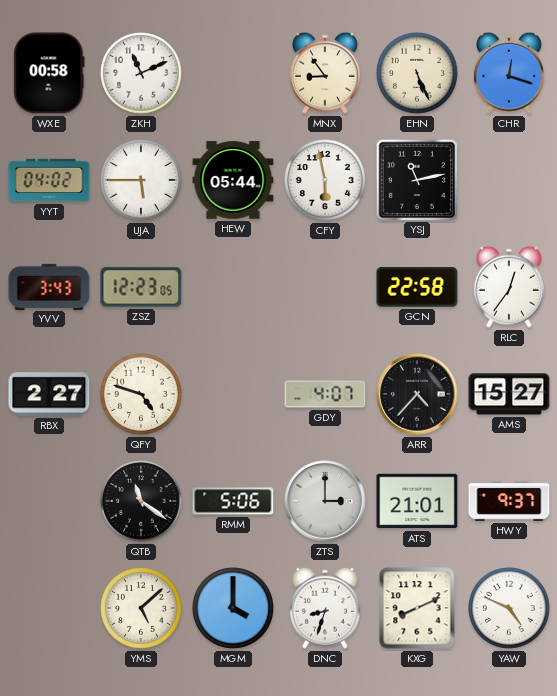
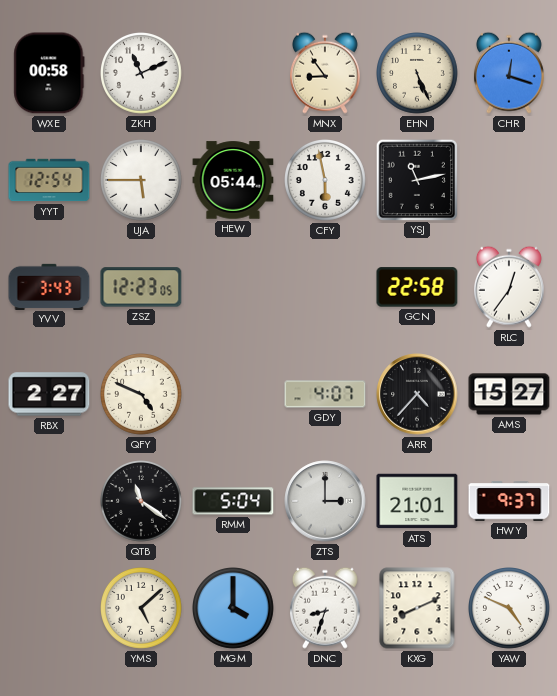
YYT: 04:02 -> 12:54 (49, 180)
QFY: 4:48 -> 4:49 (142, 395)
RMM: 5:06 -> 5:04 (233, 501)
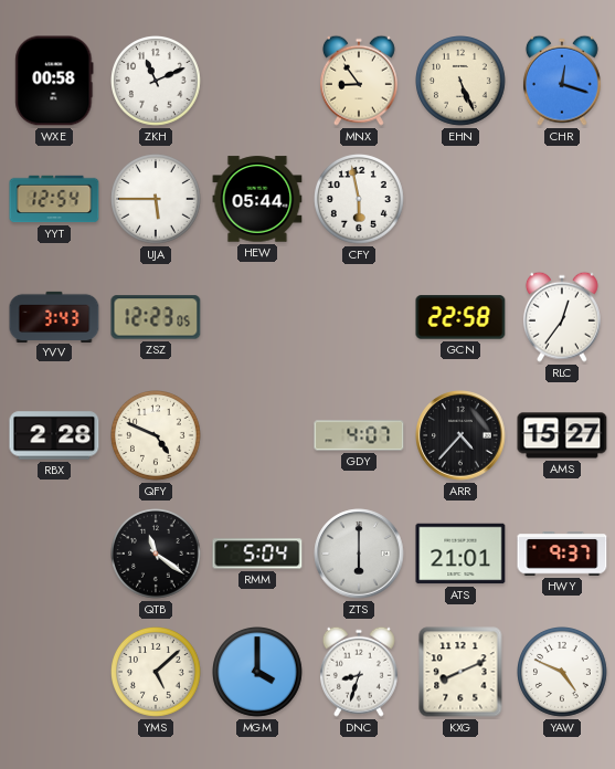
YSJ: 11:13 -> none (416, 179)
RBX: 2:27 -> 2:28 (54, 435)
ZTS: 3:00 -> 6:00 (359, 554)
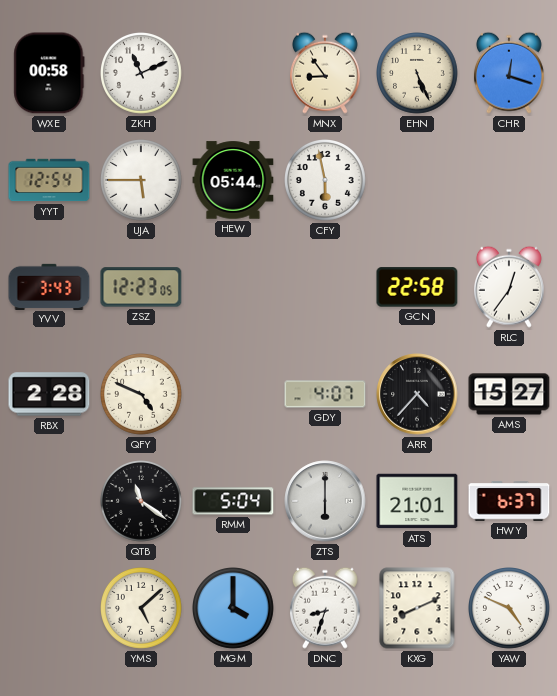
HWY: 9:37 -> 6:37 (509, 501)
